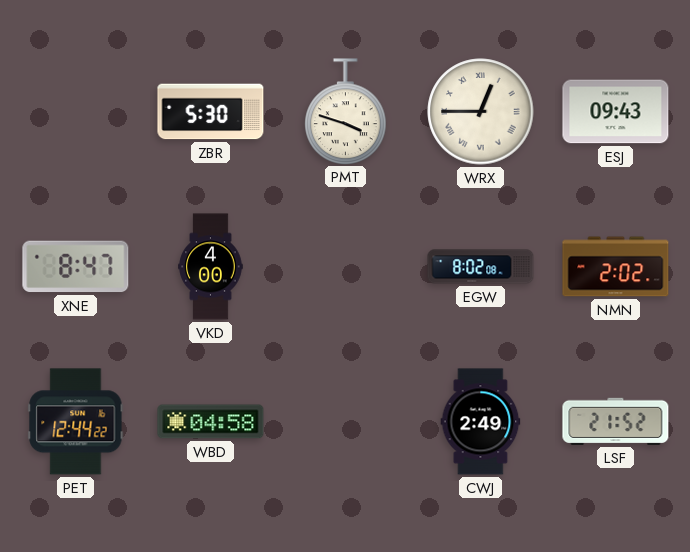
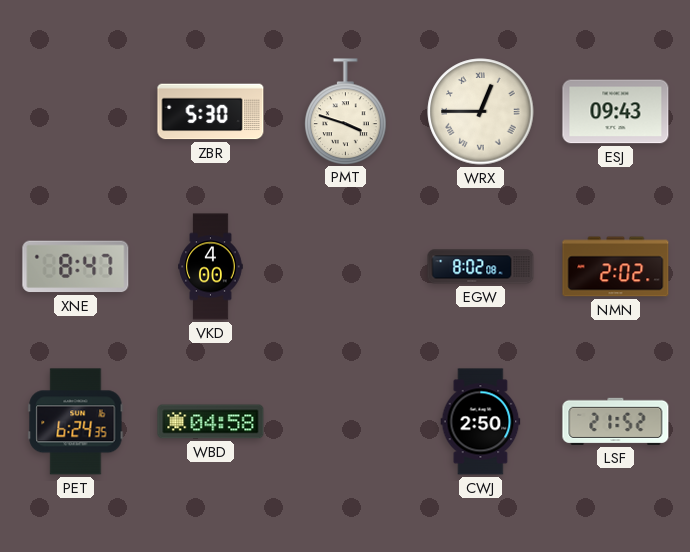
PET: 12:44 -> 6:24 (76, 422)
CWJ: 2:49 -> 2:50 (481, 422)
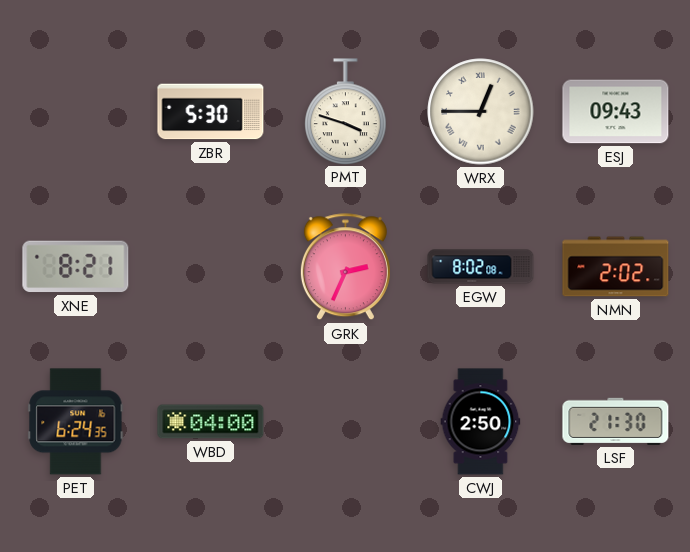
XNE: 8:47 -> 8:21 (76, 267)
VKD: 4:00 -> none (211, 267)
GRK: none -> 2:34 (345, 267)
WBD: 04:58 -> 04:00 (211, 422)
LSF: 21:52 -> 21:30 (616, 421)
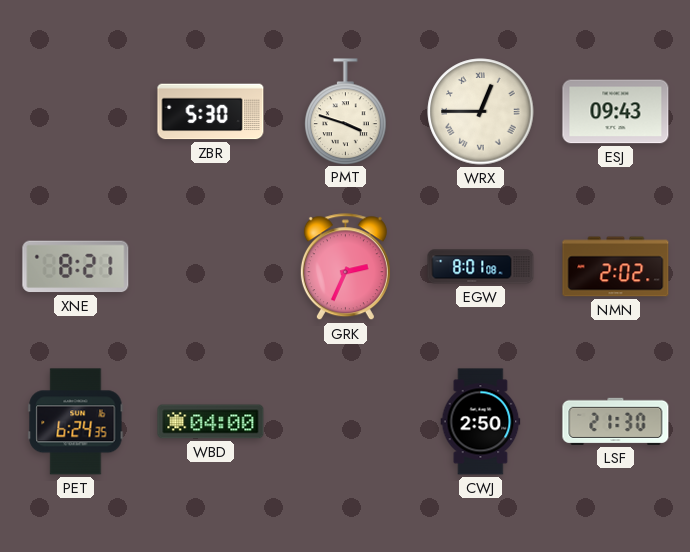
EGW: 8:02 -> 8:01 (481, 267)
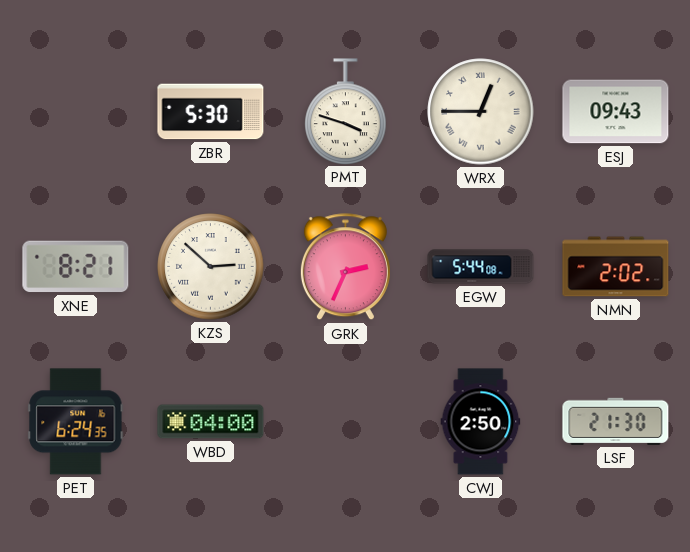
KZS: none -> 2:52 (211, 267)
EGW: 8:01 -> 5:44 (481, 267)
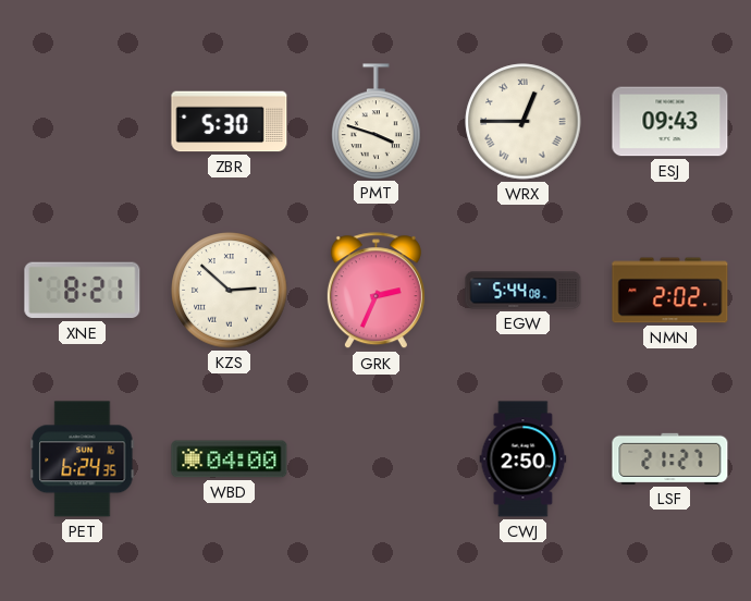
LSF: 21:30 -> 21:27 (670, 458)
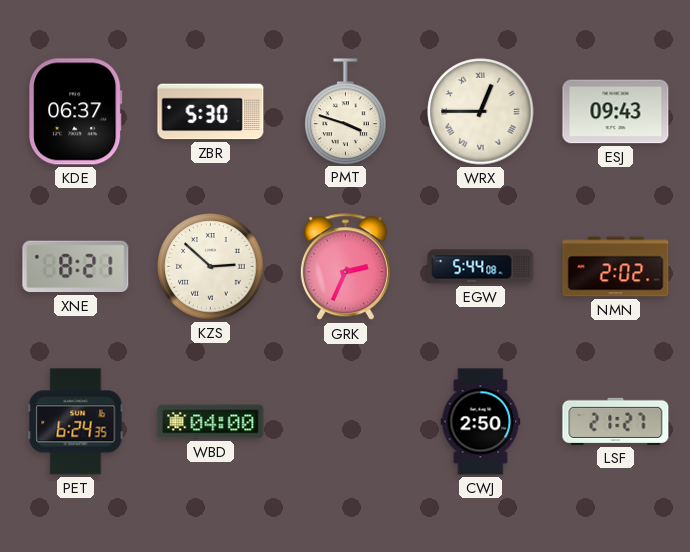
KDE: none -> 06:37 (76, 112)
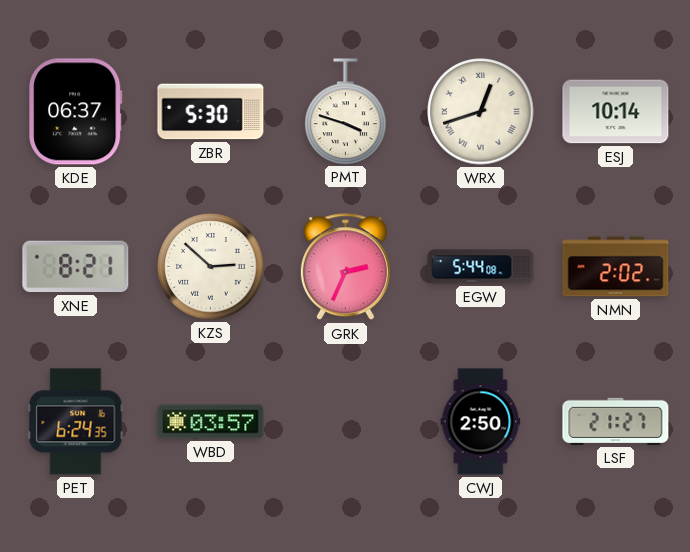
WRX: 12:45 -> 12:42 (481, 112)
ESJ: 09:43 -> 10:14 (616, 112)
WBD: 04:00 -> 03:57 (211, 422)
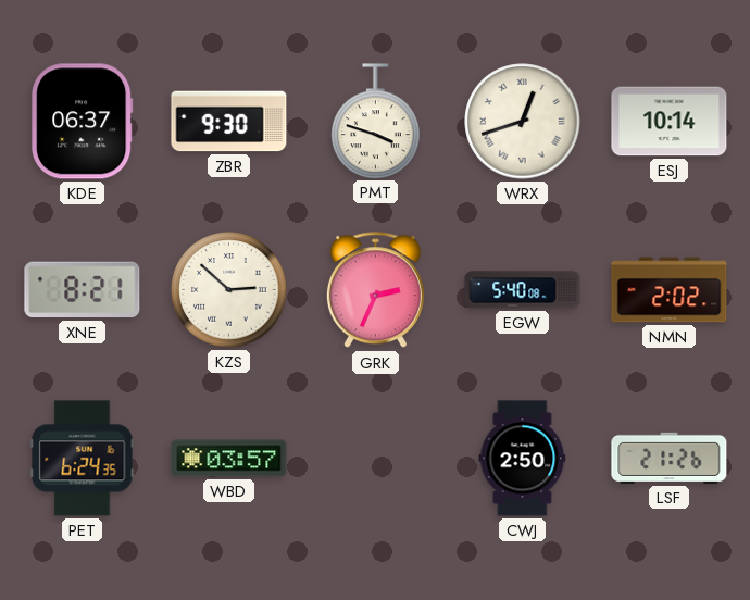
ZBR: 5:30 -> 9:30 (229, 122)
EGW: 5:44 -> 5:40 (523, 290)
LSF: 21:27 -> 21:26 (670, 458)
